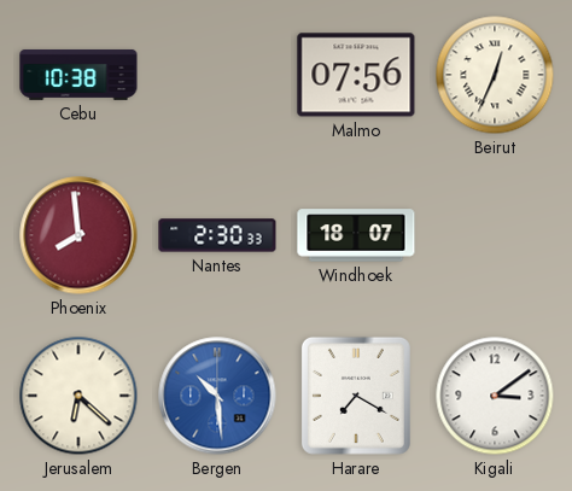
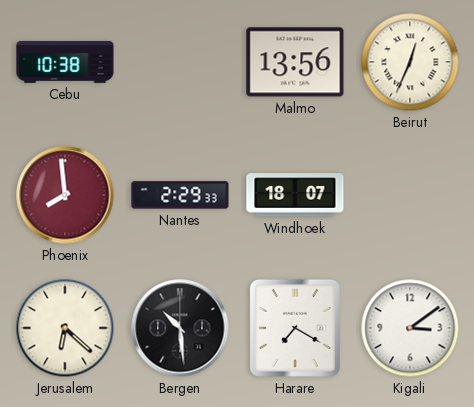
Malmo: 07:56 -> 13:56 (295, 62)
Nantes: 2:30 -> 2:29 (180, 195)
Bergen dial: blue -> black (180, 328)
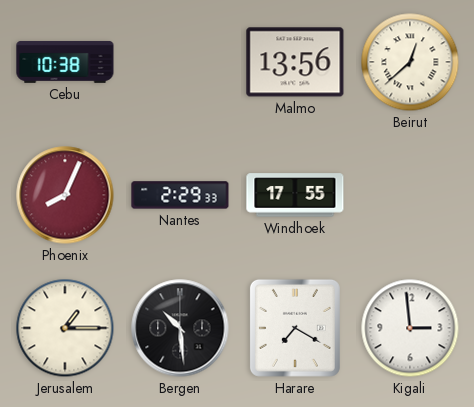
Beirut: 12:34 -> 12:38 (410, 62)
Phoenix: 7:59 -> 8:04 (65, 195)
Windhoek: 18:07 -> 17:55 (295, 195)
Jerusalem: 6:22 -> 1:15 (65, 328)
Kigali: 3:09 -> 2:59 (410, 328)
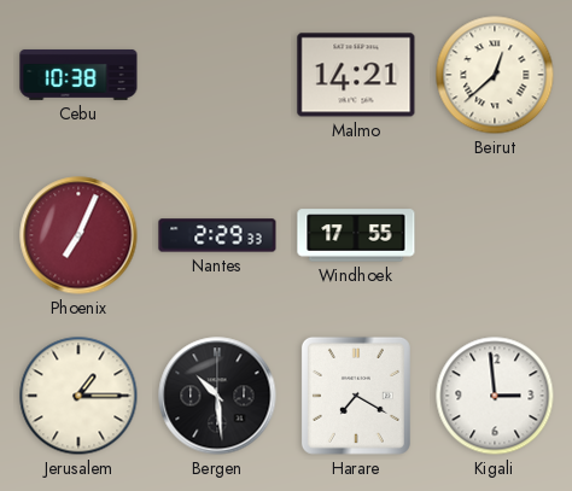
Malmo: 13:56 -> 14:21 (356, 75)
Phoenix: 8:04 -> 7:04 (78, 235)
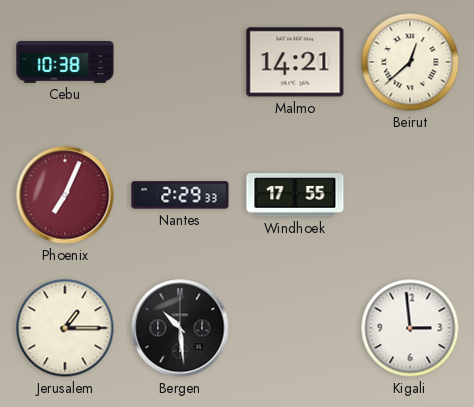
Harare: 7:20 -> none (356, 396)
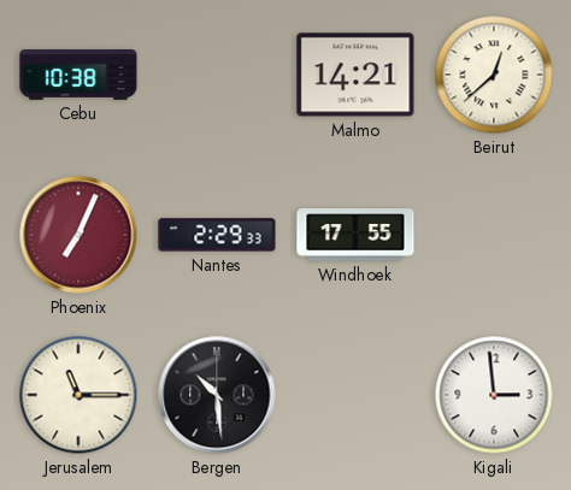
Jerusalem: 1:15 -> 11:15 (78, 395)
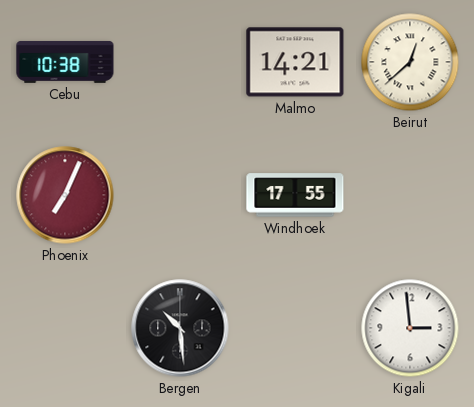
Nantes: 2:29 -> none (217, 235)
Jerusalem: 11:15 -> none (78, 395)
